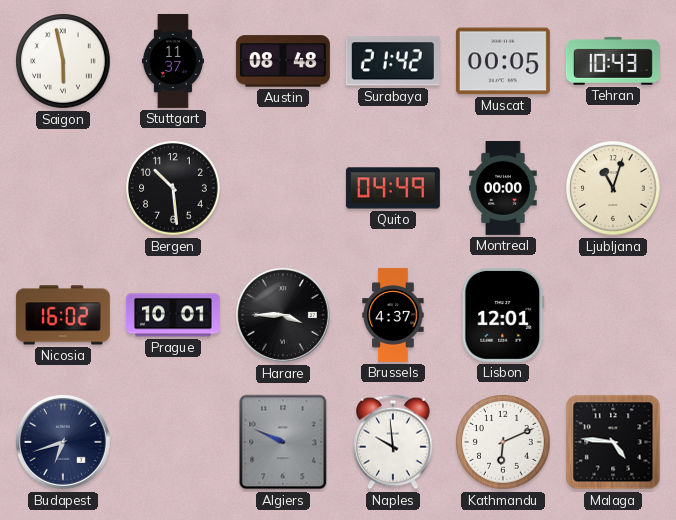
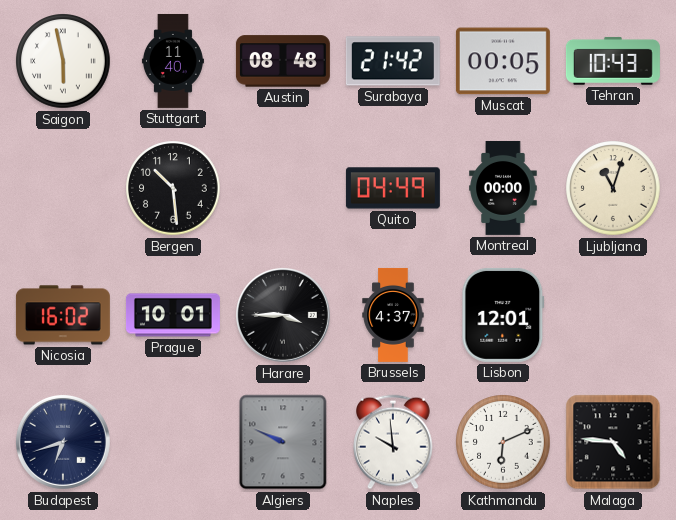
Stuttgart: 11:37 -> 11:40 (173, 61)
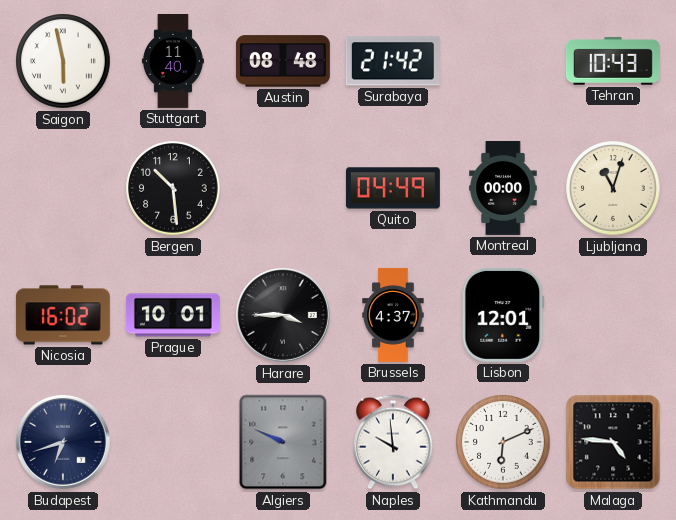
Muscat: 00:05 -> none (503, 61)
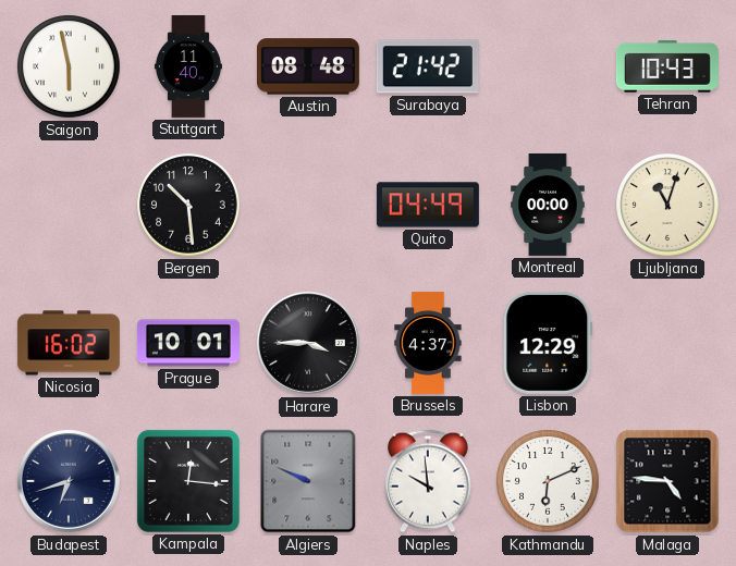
Lisbon: 12:01 -> 12:29 (548, 343)
Kampala: none -> 12:16 (188, 481)
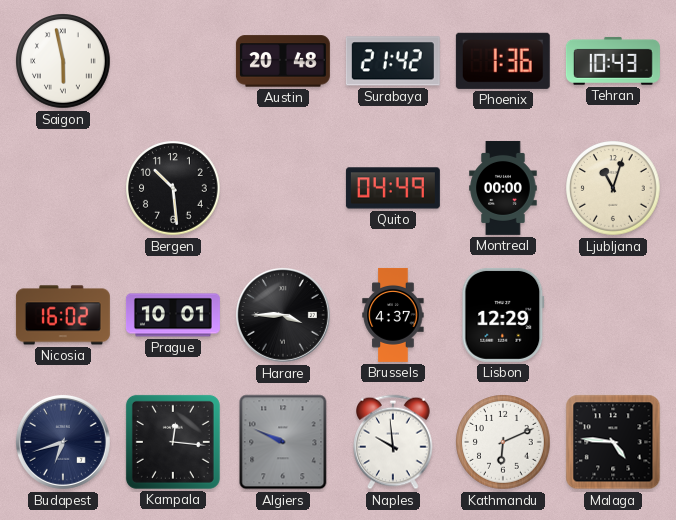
Stuttgart: 11:40 -> none (188, 66)
Austin: 08:48 -> 20:48 (283, 61)
Phoenix: none -> 1:36 (503, 61)
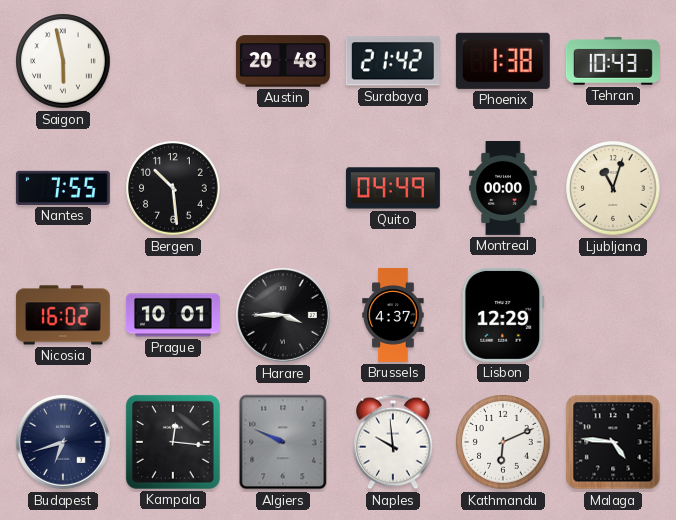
Phoenix: 1:36 -> 1:38 (503, 61)
Nantes: none -> 7:55 (63, 188)
